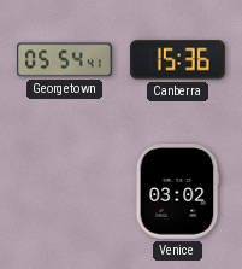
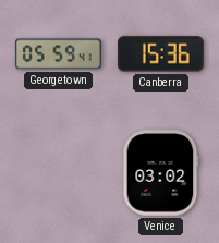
Georgetown: 05:54 -> 05:59 (59, 54)
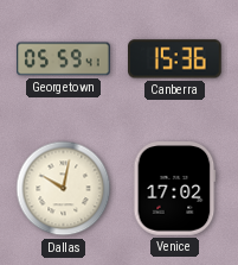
Dallas: none -> 10:02 (64, 189)
Venice: 03:02 -> 17:02 (174, 189)
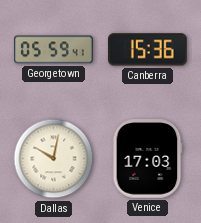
Venice: 17:02 -> 17:03 (147, 159)
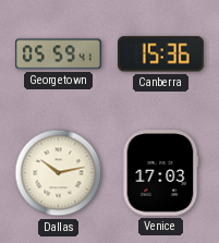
Dallas: 10:02 -> 10:13 (59, 173)
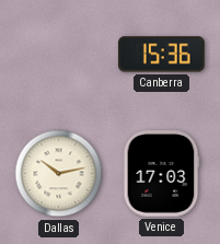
Georgetown: 05:59 -> none (59, 54)
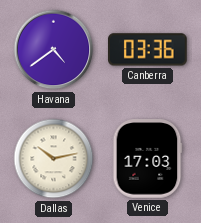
Havana: none -> 4:39 (54, 50)
Canberra: 15:36 -> 03:36 (148, 50)
